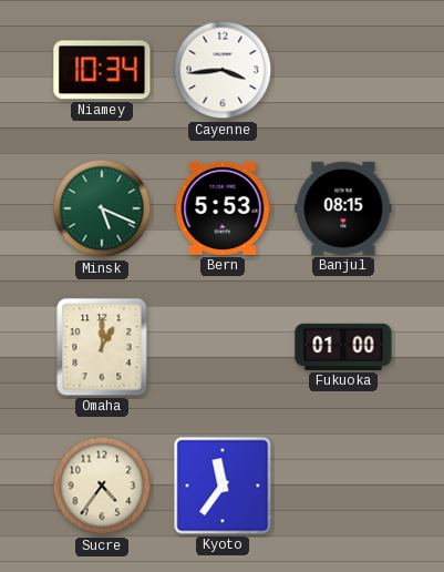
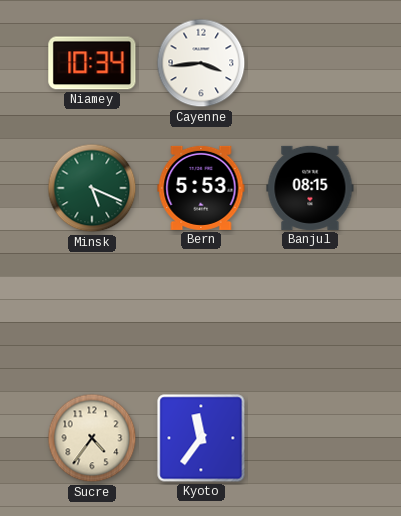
Omaha: 1:00 -> none (102, 347)
Fukuoka: 01:00 -> none (343, 347)
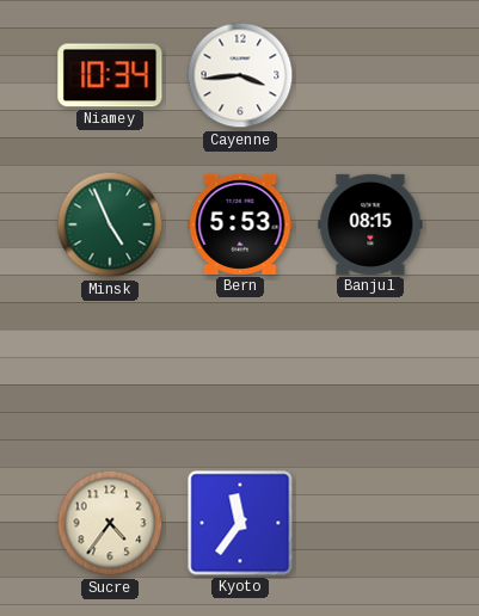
Minsk: 5:19 -> 4:56 (110, 224)
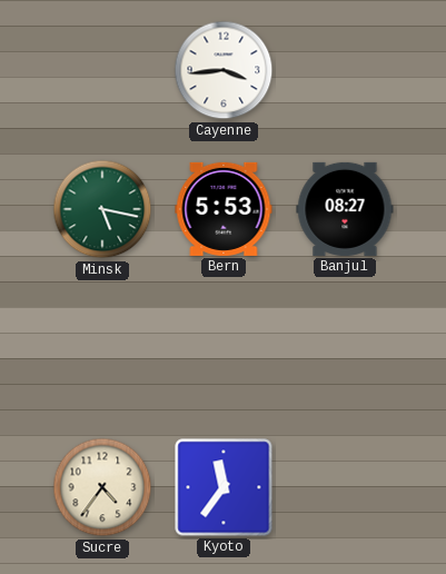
Niamey: 10:34 -> none (110, 75)
Minsk: 4:56 -> 5:17 (102, 209)
Banjul: 08:15 -> 08:27 (345, 209)
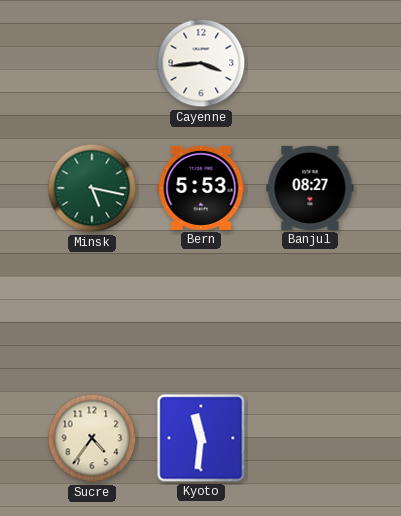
Kyoto: 11:36 -> 11:31 (201, 438)
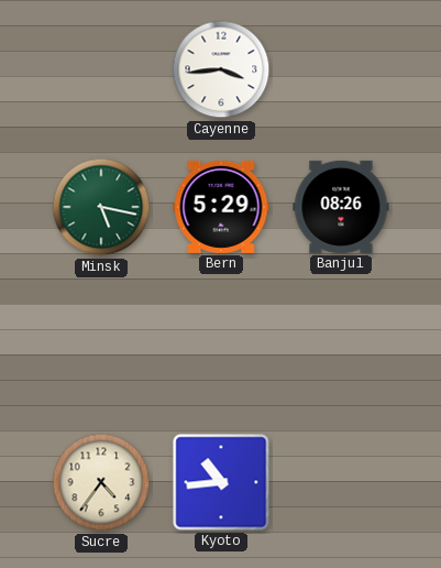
Bern: 5:53 -> 5:29 (221, 207)
Banjul: 08:27 -> 08:26 (341, 207)
Kyoto: 11:31 -> 10:44 (221, 482)
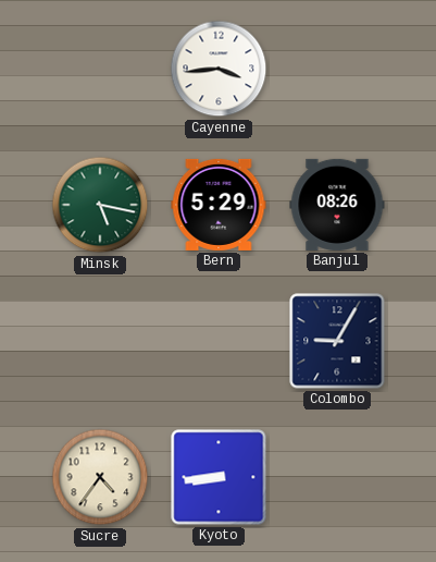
Colombo: none -> 9:05 (337, 341)
Kyoto: 10:44 -> 8:44 (219, 477)
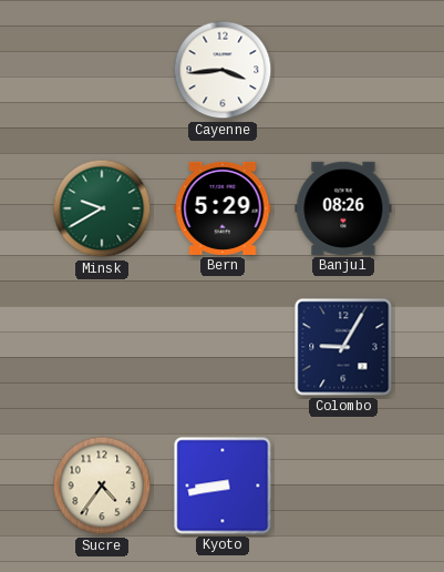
Minsk: 5:17 -> 9:40 (102, 208)
Kyoto: 8:44 -> 8:43 (223, 486)
